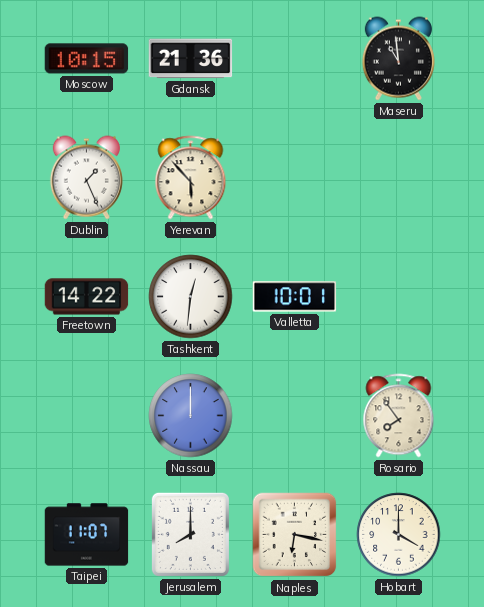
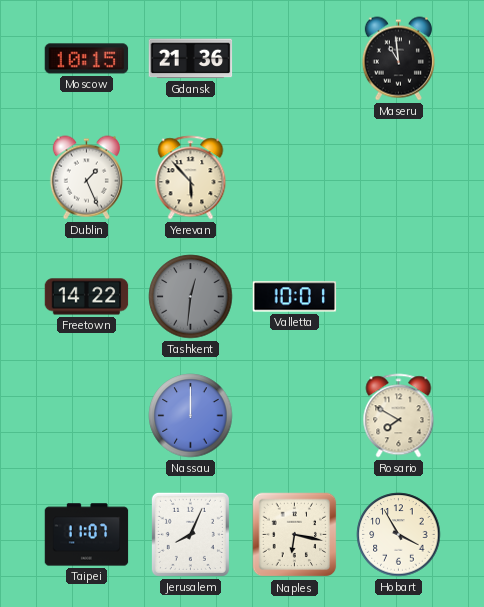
Tashkent dial: white -> grey (191, 297)
Rosario: 7:54 -> 7:50 (399, 416)
Jerusalem: 8:00 -> 8:04 (190, 534)
Hobart: 4:00 -> 3:55 (399, 535)
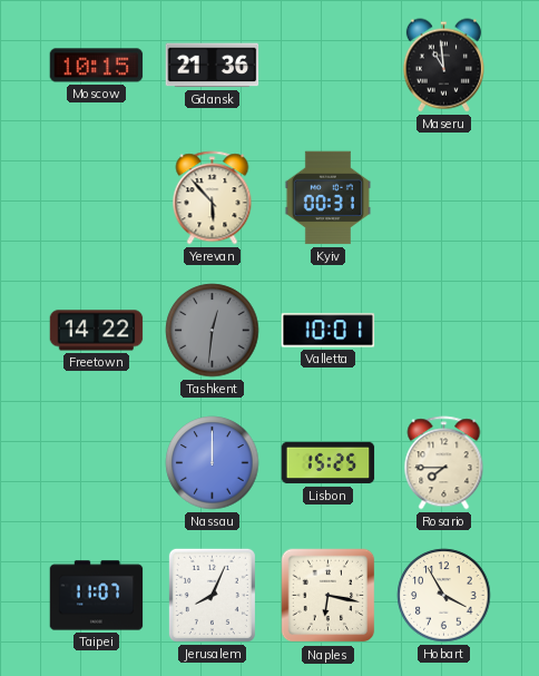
Dublin: 1:26 -> none (86, 178)
Kyiv: none -> 00:31 (327, 198)
Lisbon: none -> 15:25 (329, 463)
Rosario: 7:50 -> 7:45 (444, 463)
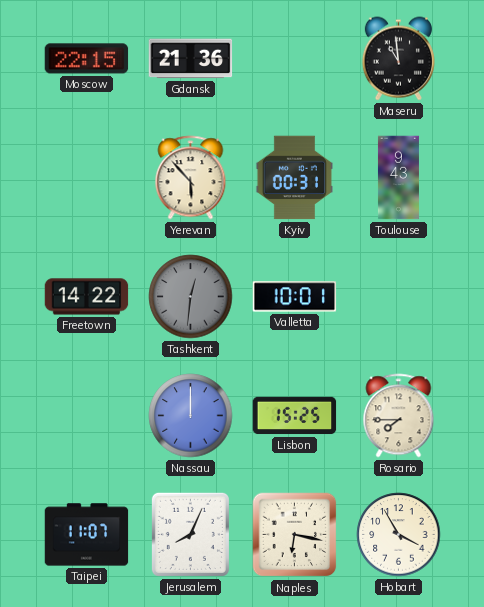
Moscow: 10:15 -> 22:15 (87, 59)
Toulouse: none -> 9:43 (398, 178)
